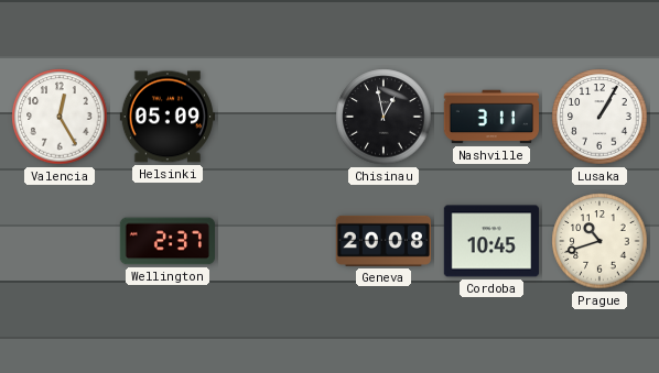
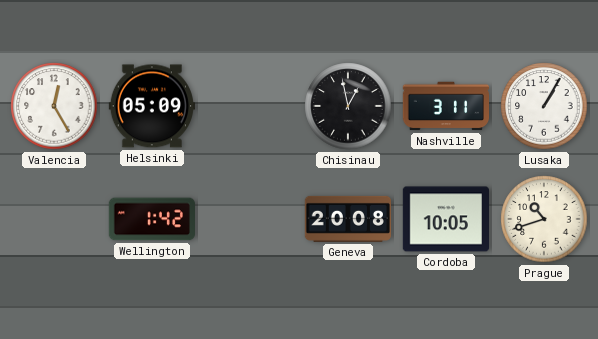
Wellington: 2:37 -> 1:42 (151, 219)
Cordoba: 10:45 -> 10:05 (445, 219)
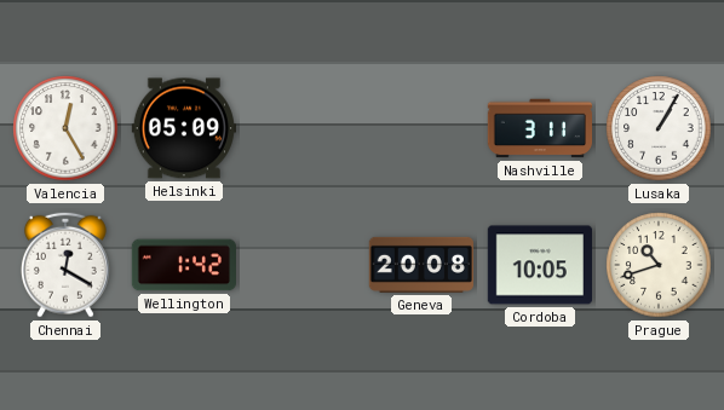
Chisinau: 12:58 -> none (348, 106)
Chennai: none -> 12:20 (65, 265)
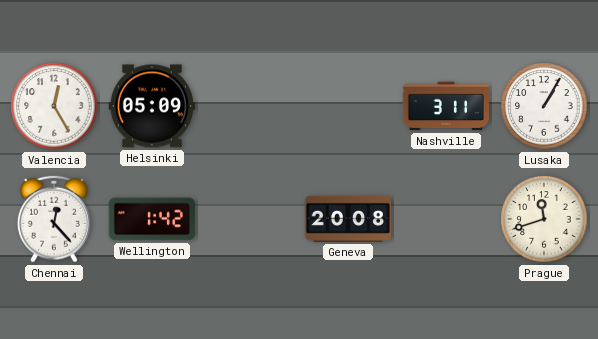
Chennai: 12:20 -> 12:23 (54, 219)
Cordoba: 10:05 -> none (539, 265)
Prague: 10:42 -> 11:42 (544, 219)
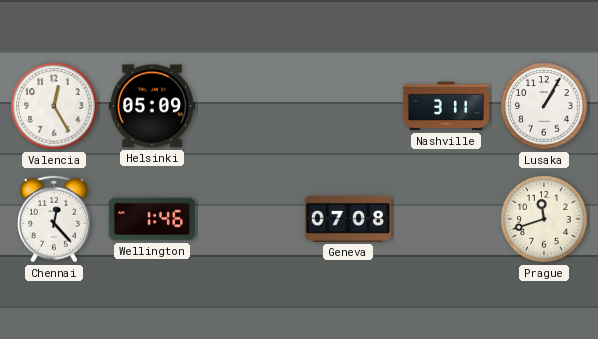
Wellington: 1:42 -> 1:46 (151, 219)
Geneva: 20:08 -> 07:08 (347, 219)
